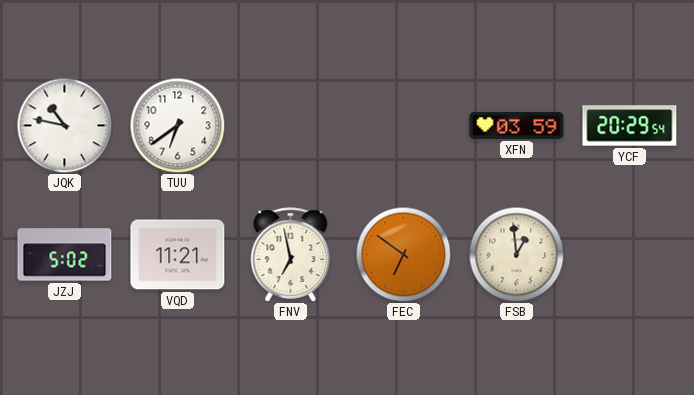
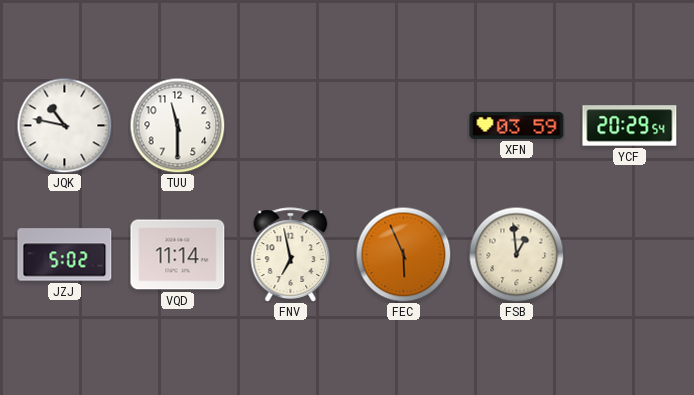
TUU: 6:39 -> 11:30 (177, 125)
VQD: 11:21 -> 11:14 (178, 255)
FEC: 6:51 -> 5:56 (403, 254)
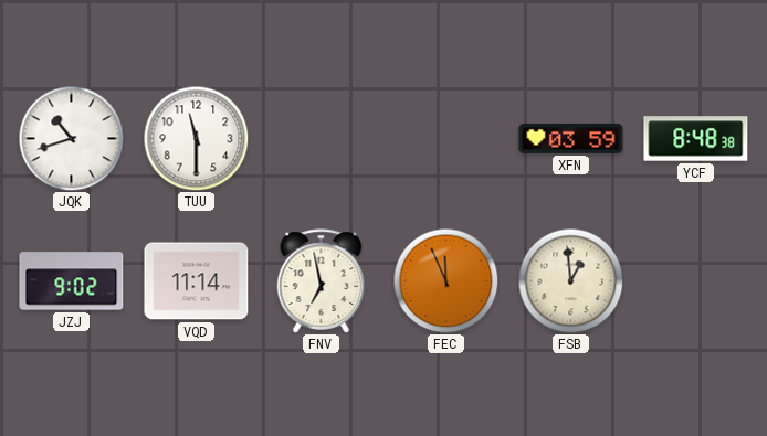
JQK: 10:47 -> 10:42 (71, 138)
YCF: 20:29 -> 8:48 (696, 139)
JZJ: 5:02 -> 9:02 (72, 281)
FEC: 5:56 -> 11:56 (445, 280)
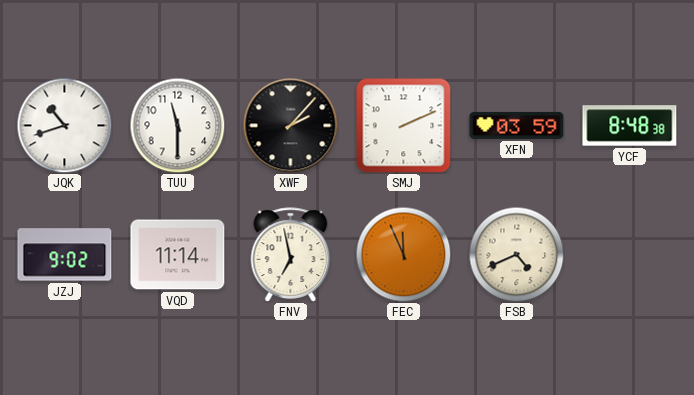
XWF: none -> 2:07 (290, 125)
SMJ: none -> 2:11 (404, 126)
FSB: 12:59 -> 4:41 (516, 254)
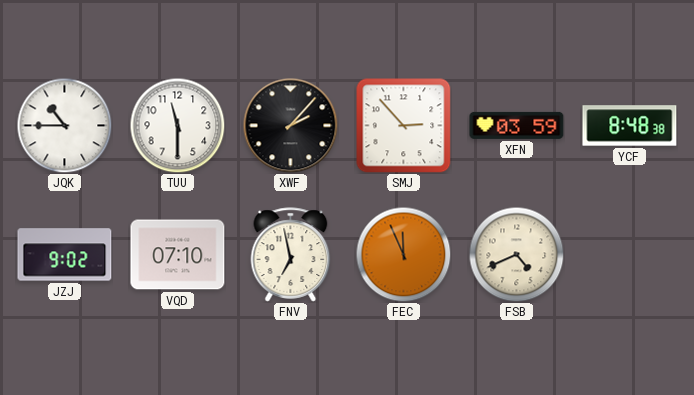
JQK: 10:42 -> 10:45 (64, 125)
SMJ: 2:11 -> 2:53 (404, 126)
VQD: 11:14 -> 07:10 (178, 255)
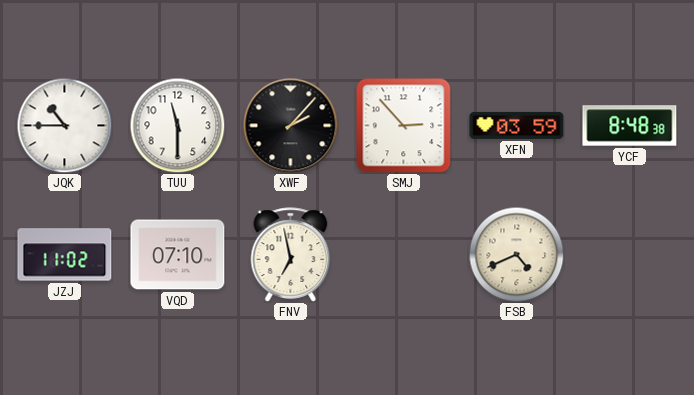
JZJ: 9:02 -> 11:02 (65, 255)
FEC: 11:56 -> none (403, 254)
